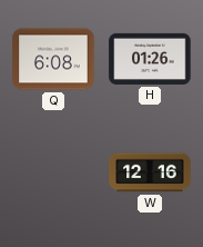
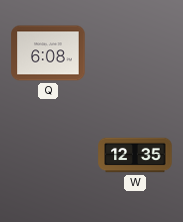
H: 01:26 -> none (150, 59)
W: 12:16 -> 12:35 (135, 155)
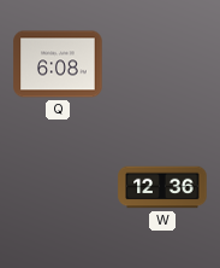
W: 12:35 -> 12:36 (162, 187)
